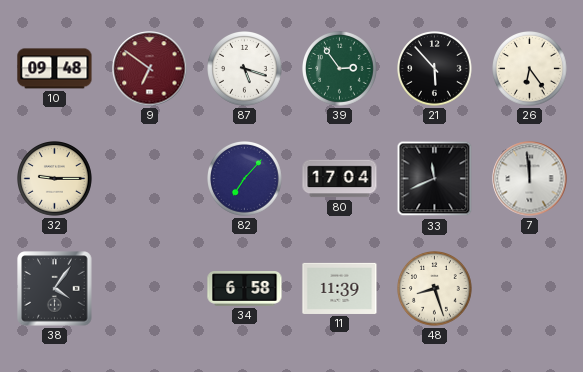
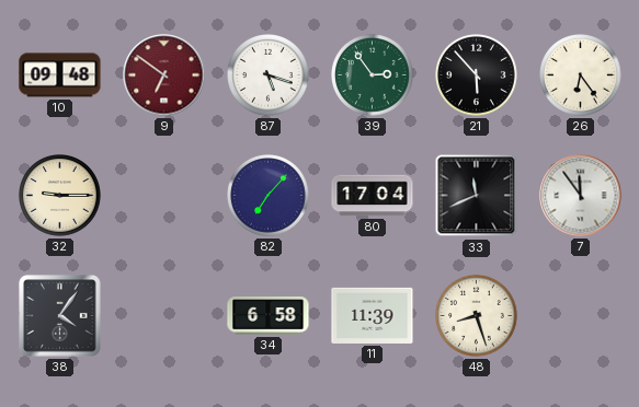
7: 11:59 -> 11:54 (581, 196)
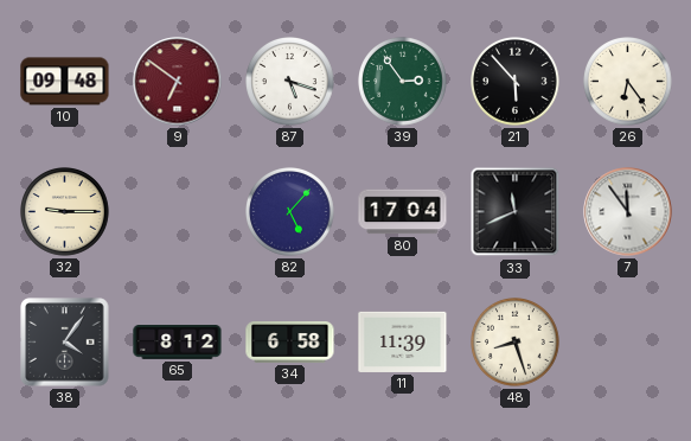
82: 7:07 -> 5:07 (290, 212)
65: none -> 8:12 (178, 343)
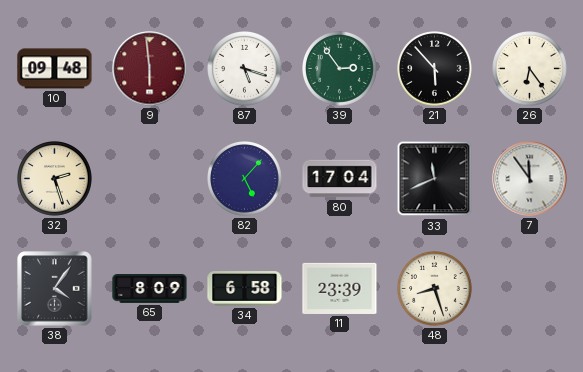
9: 6:51 -> 5:59 (150, 69)
32: 9:15 -> 2:27 (55, 179)
65: 8:12 -> 8:09 (150, 289)
11: 11:39 -> 23:39 (340, 288)
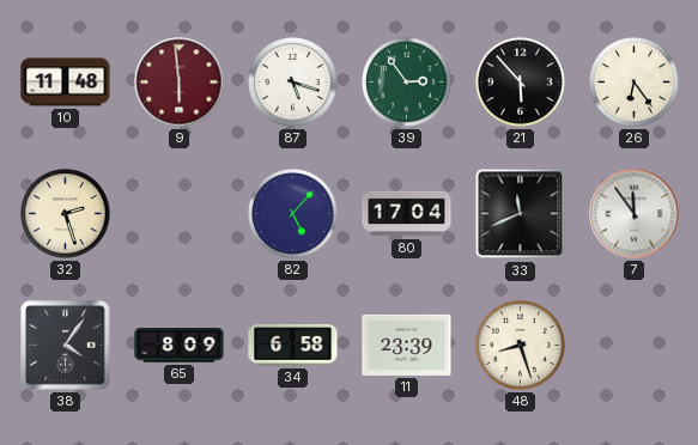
10: 09:48 -> 11:48 (66, 83)
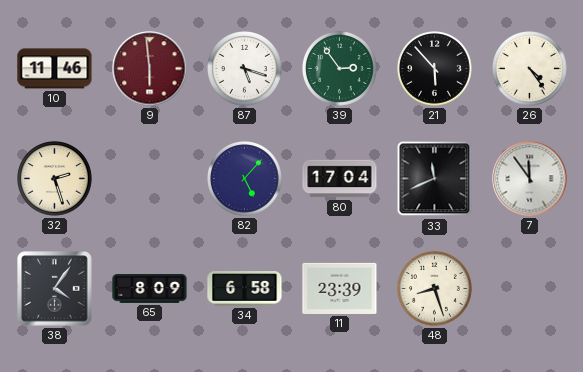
10: 11:48 -> 11:46 (55, 69)
26: 6:24 -> 4:24 (530, 69)
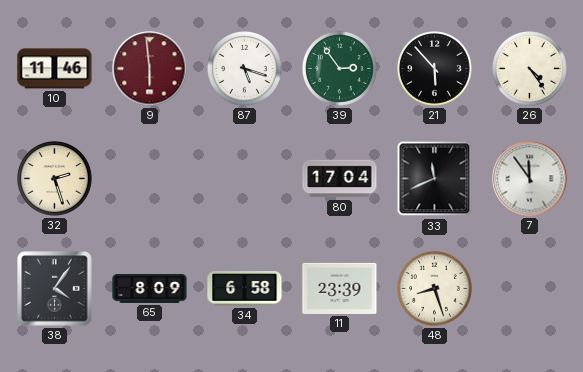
82: 5:07 -> none (245, 179)
